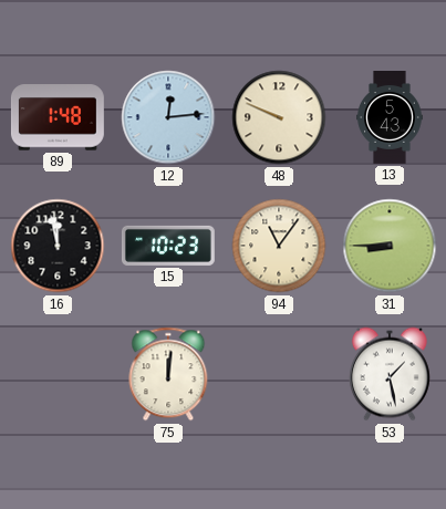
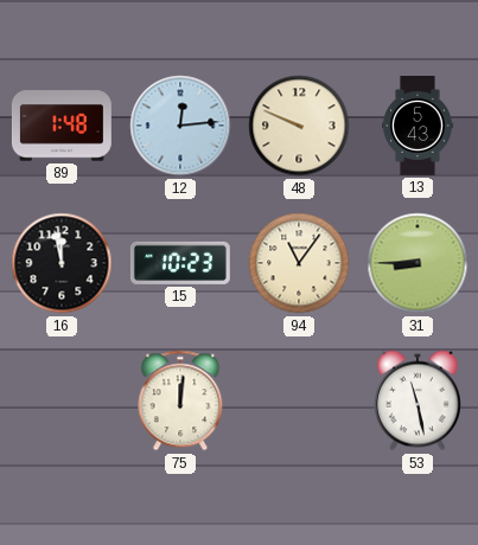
53: 1:28 -> 11:28 (418, 400)
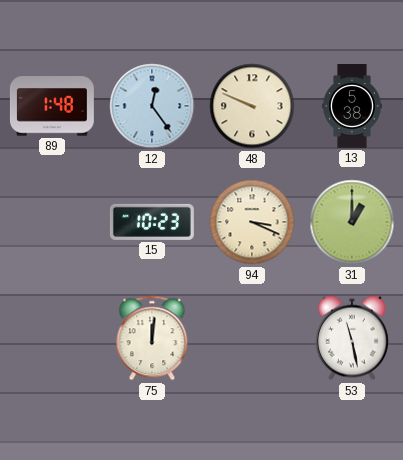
12: 12:14 -> 12:24 (152, 106)
13: 5:43 -> 5:38 (352, 107)
16: 11:58 -> none (62, 263)
94: 11:06 -> 3:19 (252, 222)
31: 8:45 -> 1:00 (352, 222)
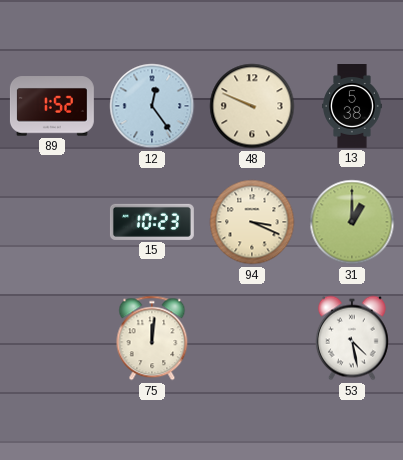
89: 1:48 -> 1:52 (52, 106)
53: 11:28 -> 4:28 (352, 338)
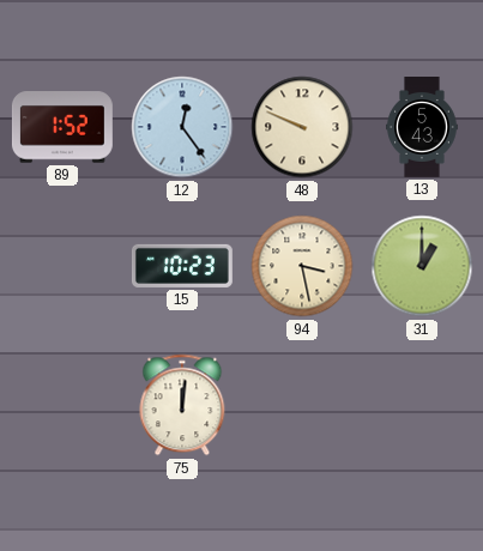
13: 5:38 -> 5:43 (422, 128)
94: 3:19 -> 3:28 (302, 266)
53: 4:28 -> none (352, 338)
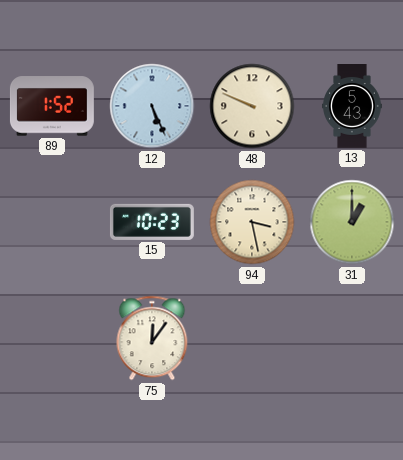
12: 12:24 -> 5:26 (152, 106)
75: 12:01 -> 12:06 (152, 338)
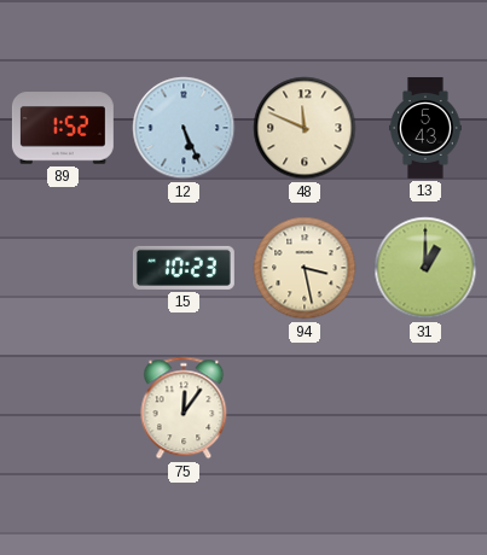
48: 9:49 -> 11:49 (305, 128)
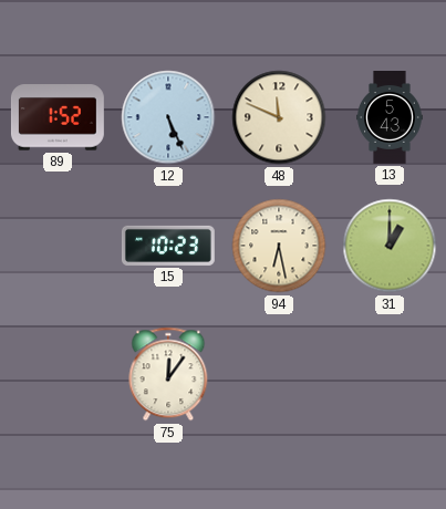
94: 3:28 -> 6:28 (279, 246)
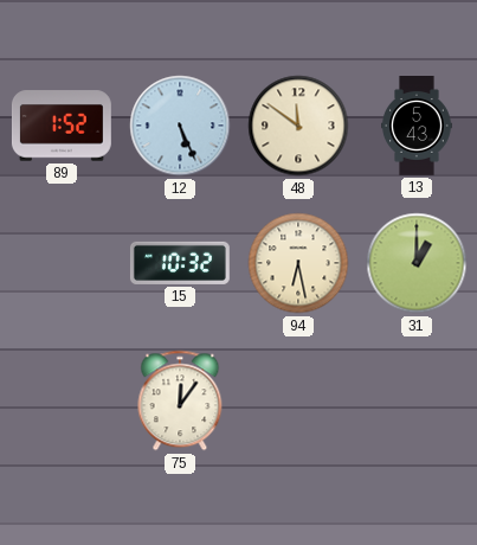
48: 11:49 -> 11:51 (298, 126)
15: 10:23 -> 10:32 (180, 263)
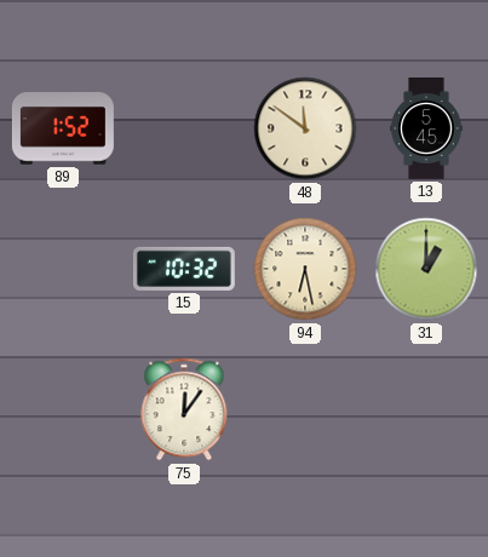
12: 5:26 -> none (180, 126)
13: 5:43 -> 5:45 (426, 130)
